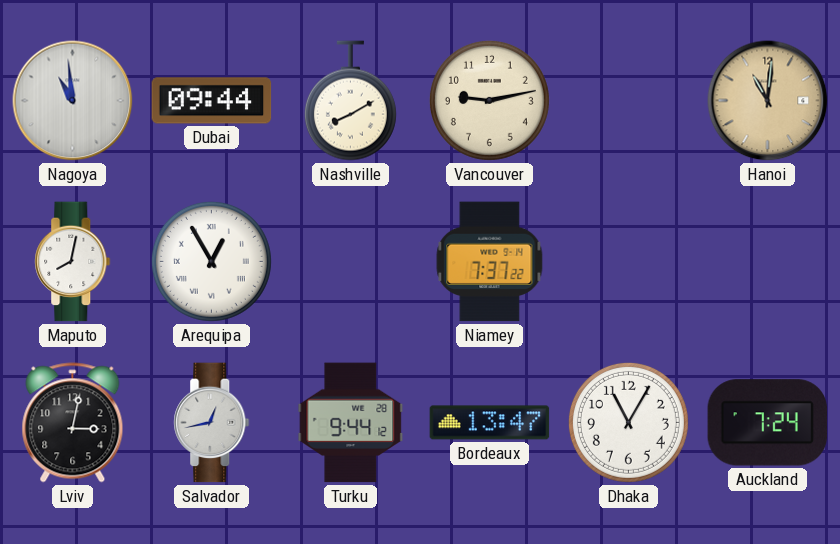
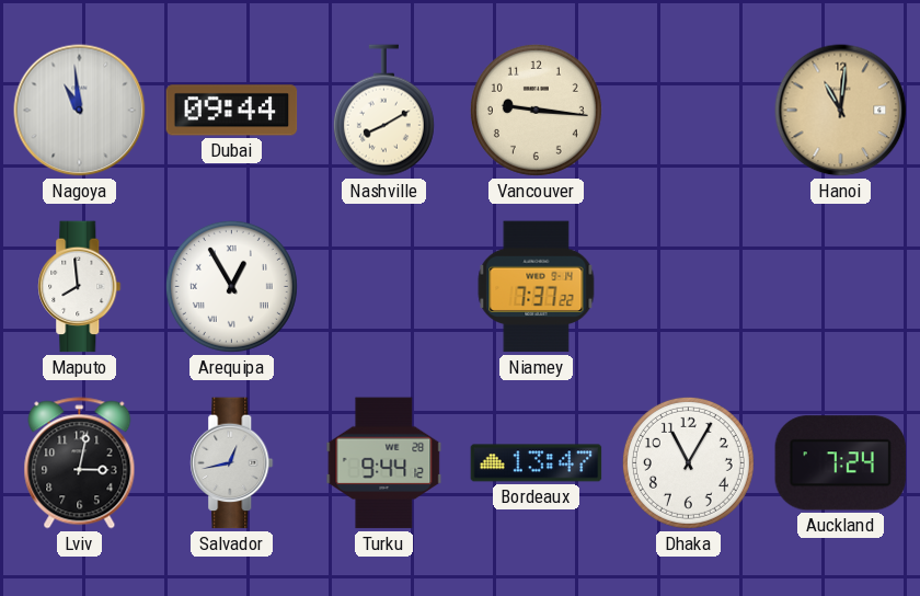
Vancouver: 9:13 -> 9:16 (536, 110)
Maputo: 8:02 -> 7:59 (80, 287)
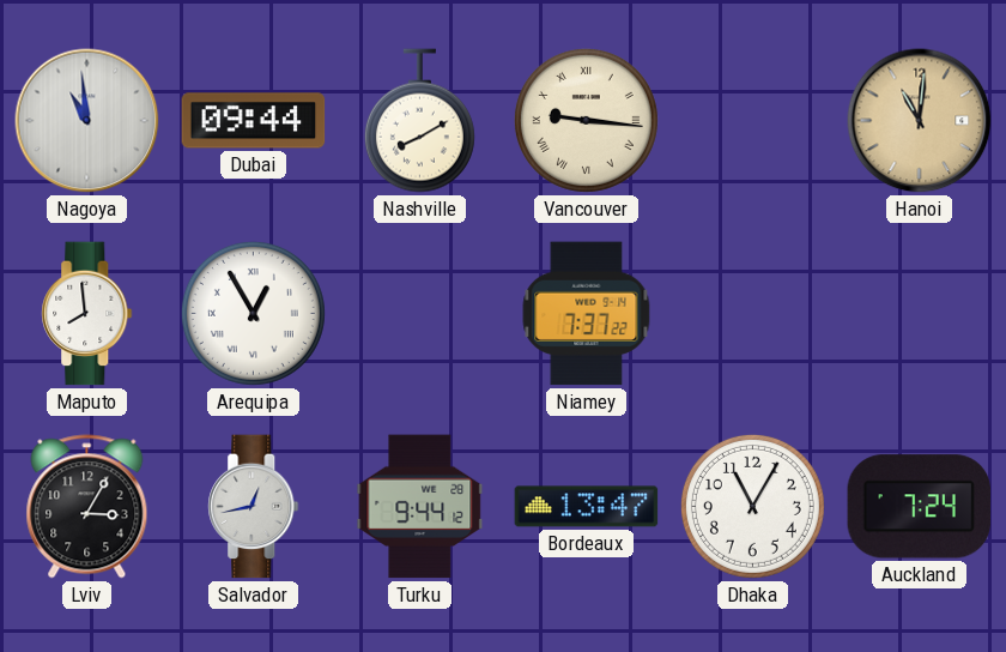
Vancouver numerals: Arabic -> Roman (586, 120)
Lviv: 3:02 -> 3:05 (87, 507)
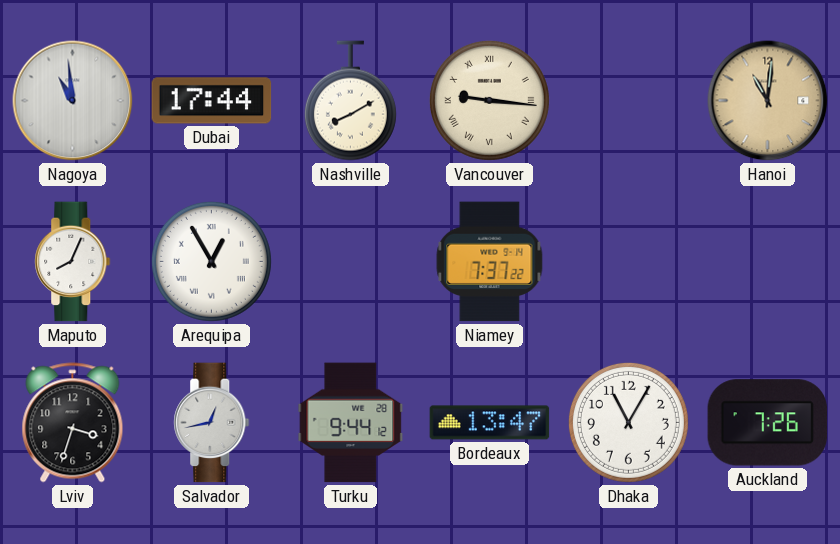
Dubai: 09:44 -> 17:44 (212, 101)
Maputo: 7:59 -> 8:04 (73, 262)
Lviv: 3:05 -> 3:33 (73, 423)
Auckland: 7:24 -> 7:26 (768, 423)
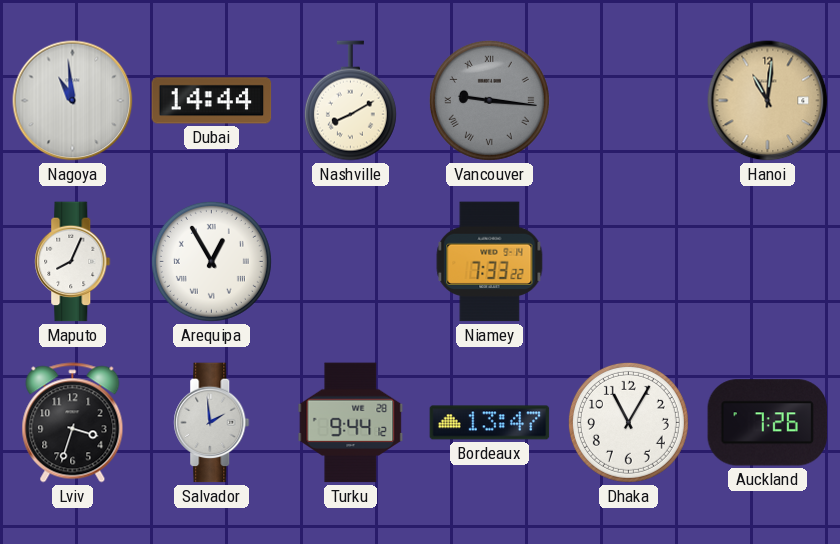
Dubai: 17:44 -> 14:44 (212, 101)
Vancouver dial: cream -> grey (489, 100)
Niamey: 7:37 -> 7:33 (490, 262)
Salvador: 12:43 -> 1:59 (212, 423)
